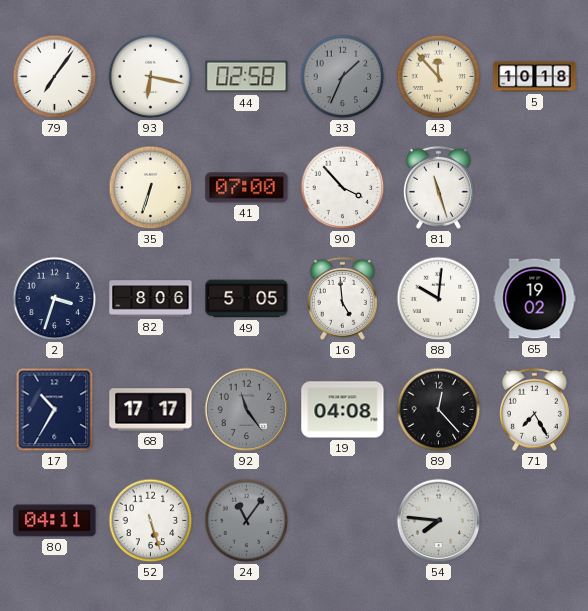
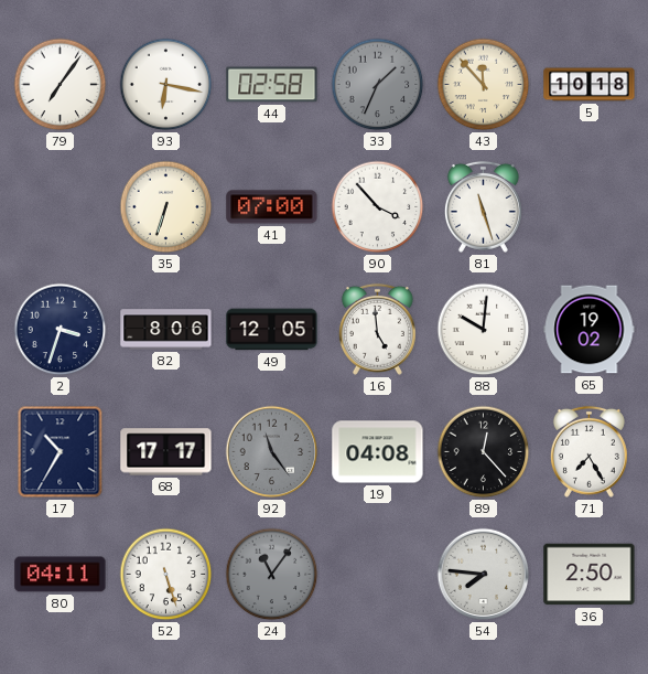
49: 5:05 -> 12:05 (272, 330)
36: none -> 2:50 (590, 575)
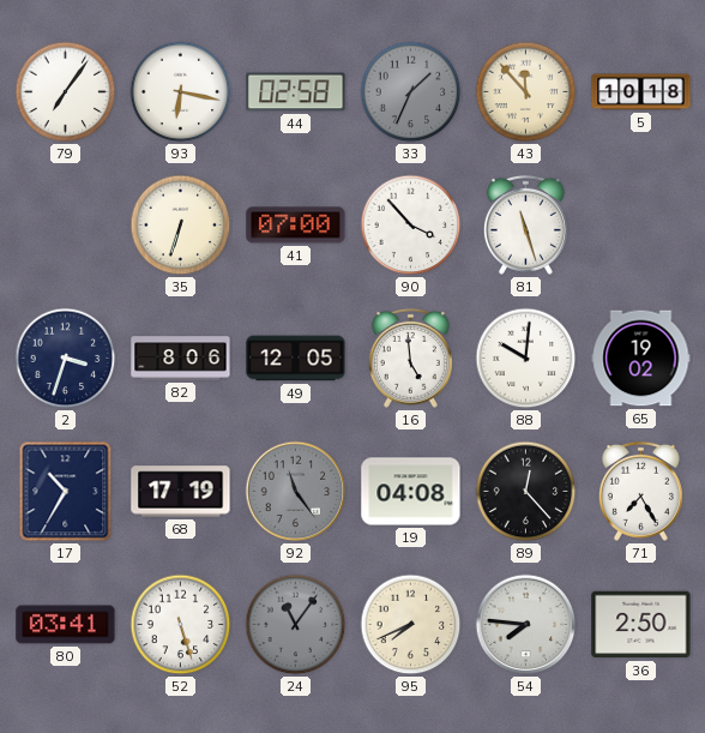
68: 17:17 -> 17:19 (181, 492)
80: 04:11 -> 03:41 (66, 625)
95: none -> 7:41 (411, 625)
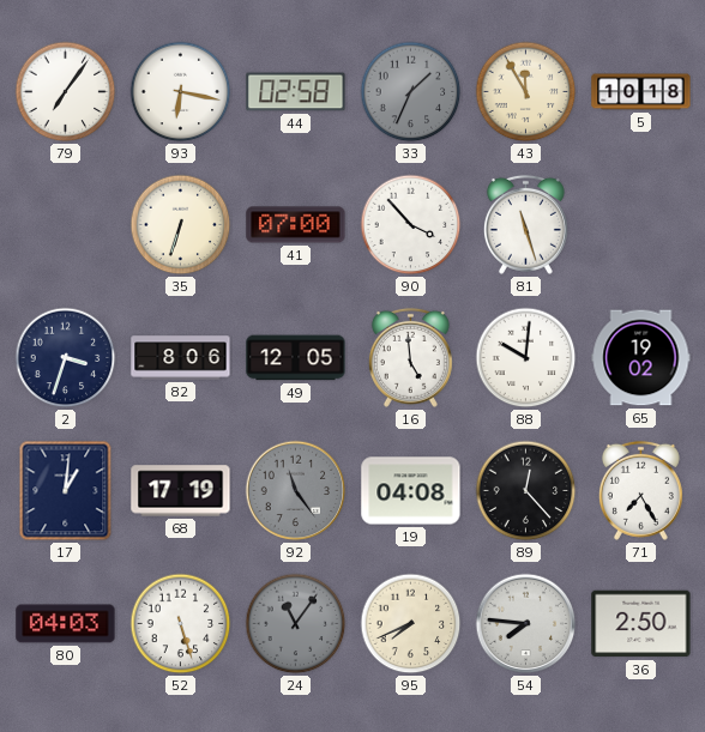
43: 11:53 -> 11:55 (526, 92)
17: 10:35 -> 1:01 (66, 491)
80: 03:41 -> 04:03 (66, 624)
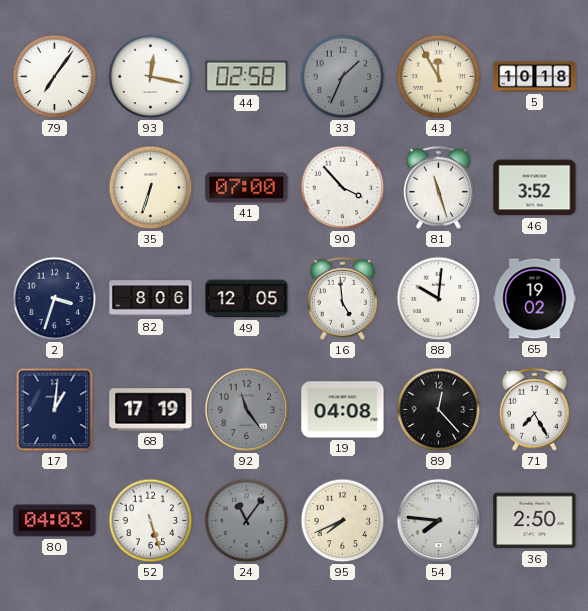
93: 6:17 -> 12:17 (151, 77)
46: none -> 3:52 (535, 188)
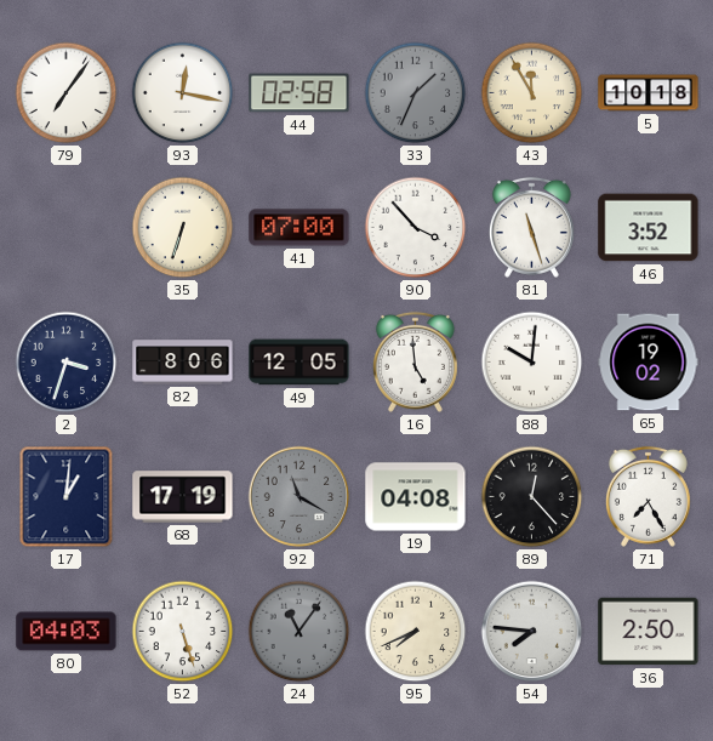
92: 11:24 -> 11:20 (300, 497)
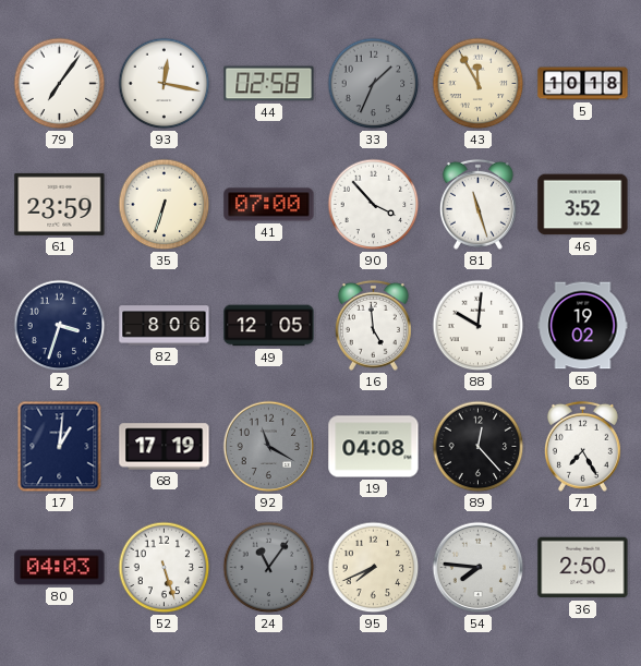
61: none -> 23:59 (60, 204)
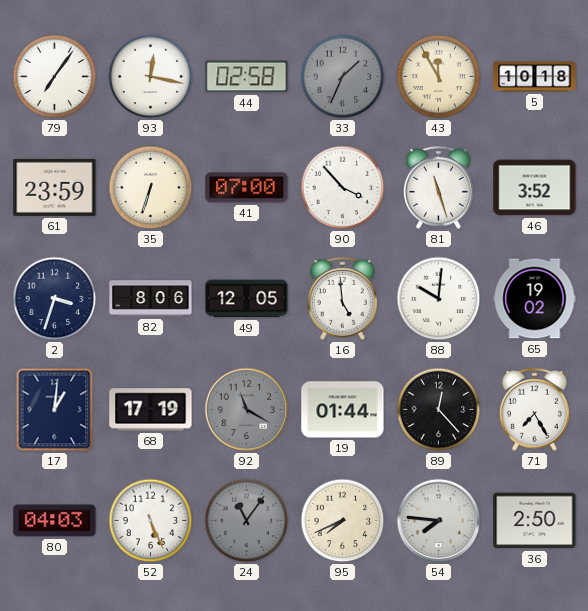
19: 04:08 -> 01:44 (343, 410)
52: 5:27 -> 5:26 (151, 521)
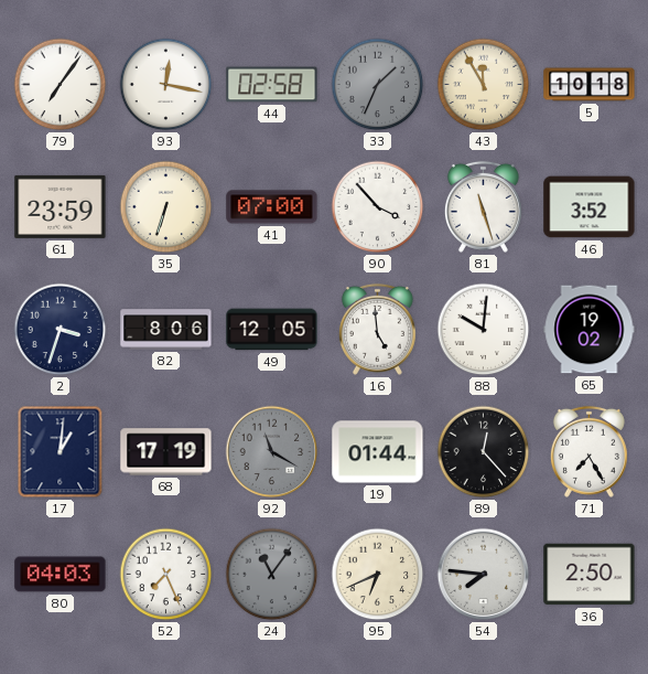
52: 5:26 -> 7:26 (166, 575)
95: 7:41 -> 6:41 (378, 575)
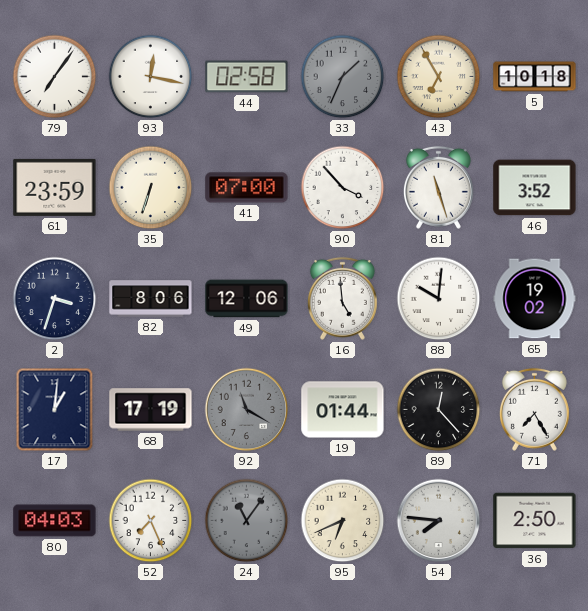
43: 11:55 -> 6:55 (439, 77)
49: 12:05 -> 12:06 (247, 299)
